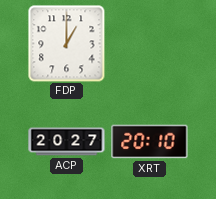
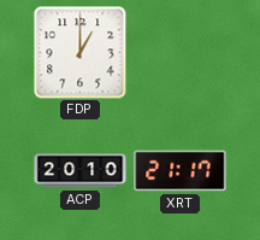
ACP: 20:27 -> 20:10 (81, 171)
XRT: 20:10 -> 21:17 (181, 171)
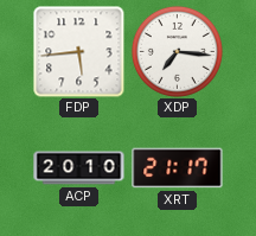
FDP: 1:00 -> 5:44 (78, 51)
XDP: none -> 7:16 (177, 51)
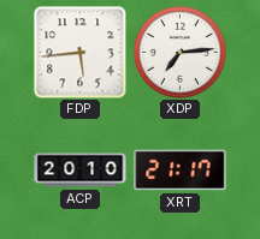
XDP: 7:16 -> 7:14 (179, 52)
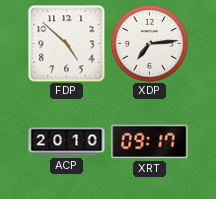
FDP: 5:44 -> 4:52 (66, 43)
XRT: 21:17 -> 09:17 (150, 142)
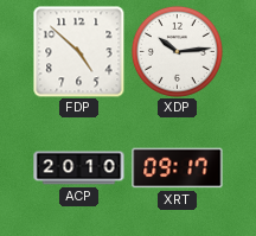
XDP: 7:14 -> 10:14 (177, 51)
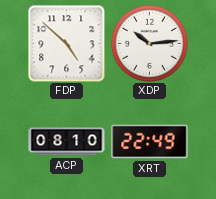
ACP: 20:10 -> 08:10 (67, 142)
XRT: 09:17 -> 22:49 (150, 142)
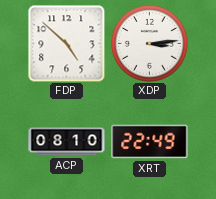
XDP: 10:14 -> 3:14 (149, 43)
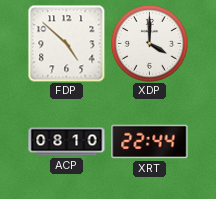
XDP: 3:14 -> 4:00 (149, 43)
XRT: 22:49 -> 22:44 (150, 142)
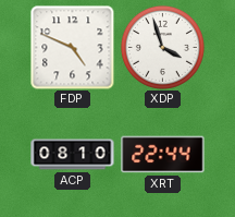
FDP: 4:52 -> 4:49 (72, 47)
XDP: 4:00 -> 3:57 (162, 47)
